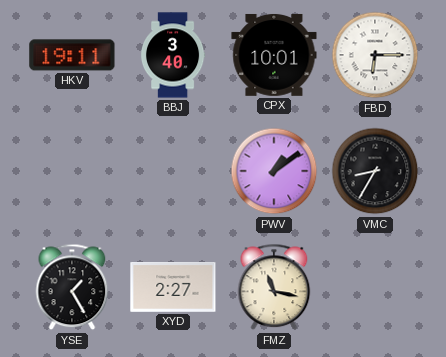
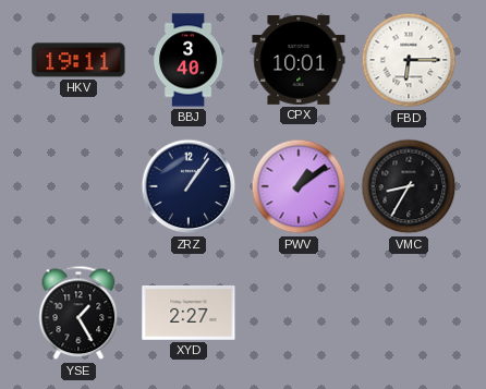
ZRZ: none -> 1:06 (189, 186)
FMZ: 11:17 -> none (274, 287)
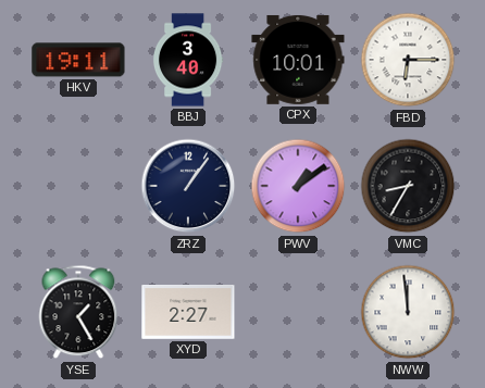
NWW: none -> 11:59 (408, 312)
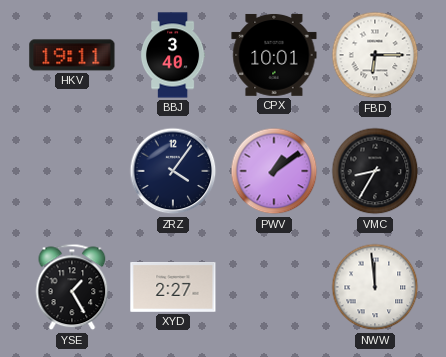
ZRZ: 1:06 -> 4:06 (173, 171)
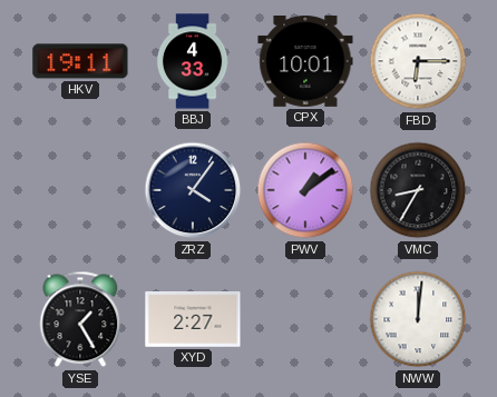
BBJ: 3:40 -> 4:33 (193, 61)
NWW: 11:59 -> 12:01 (418, 319)
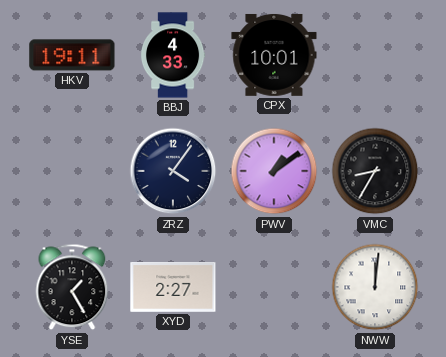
FBD: 6:15 -> none (418, 61)
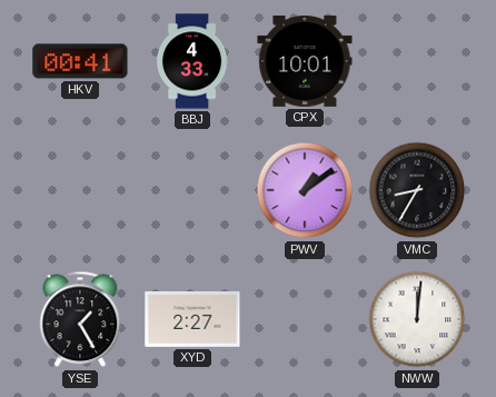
HKV: 19:11 -> 00:41 (80, 61)
ZRZ: 4:06 -> none (173, 171)
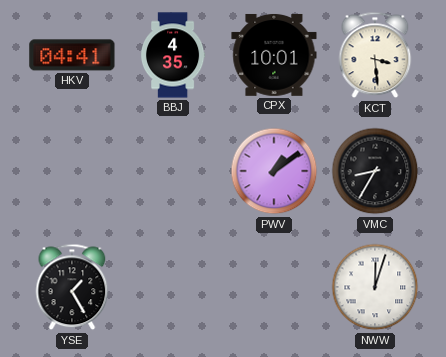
HKV: 00:41 -> 04:41 (72, 55)
BBJ: 4:33 -> 4:35 (173, 55)
KCT: none -> 3:29 (375, 55)
XYD: 2:27 -> none (192, 320)
NWW: 12:01 -> 12:03 (375, 287)
